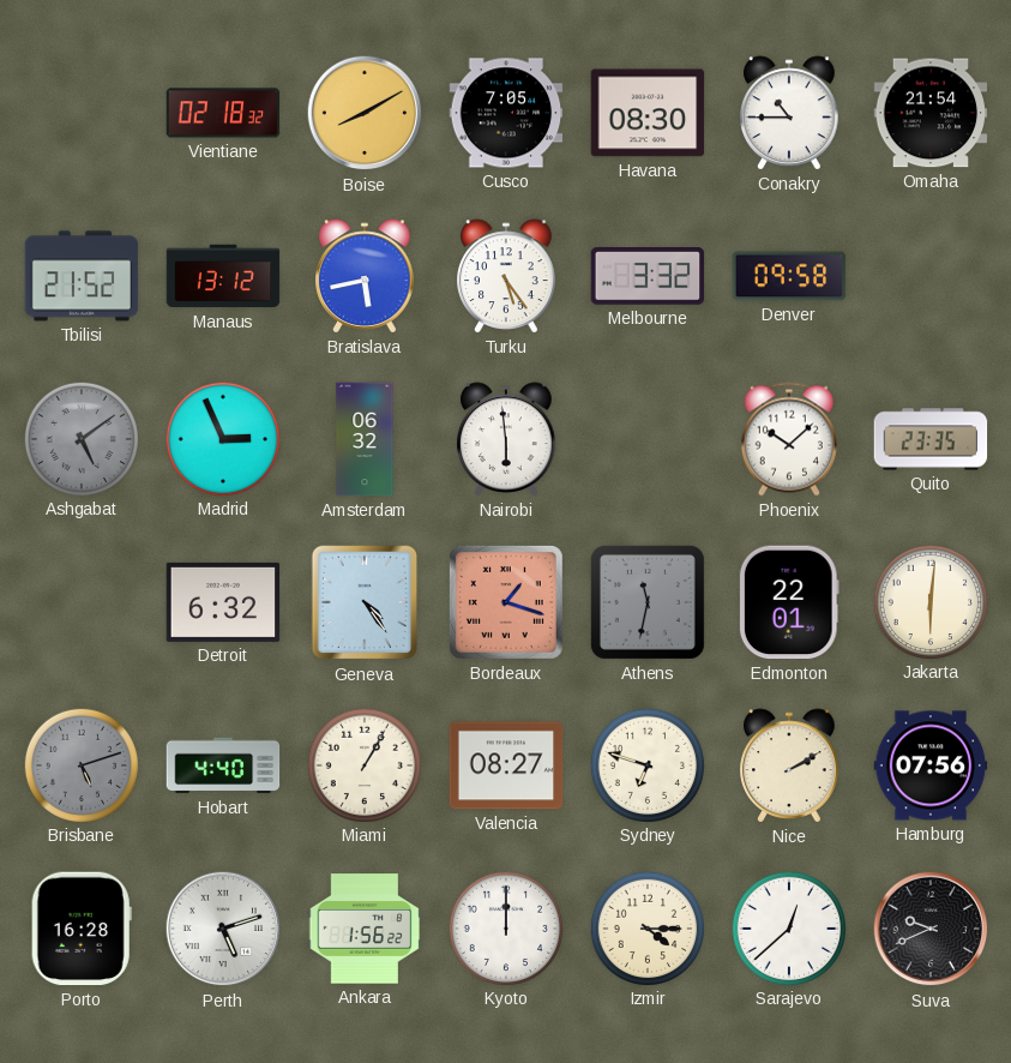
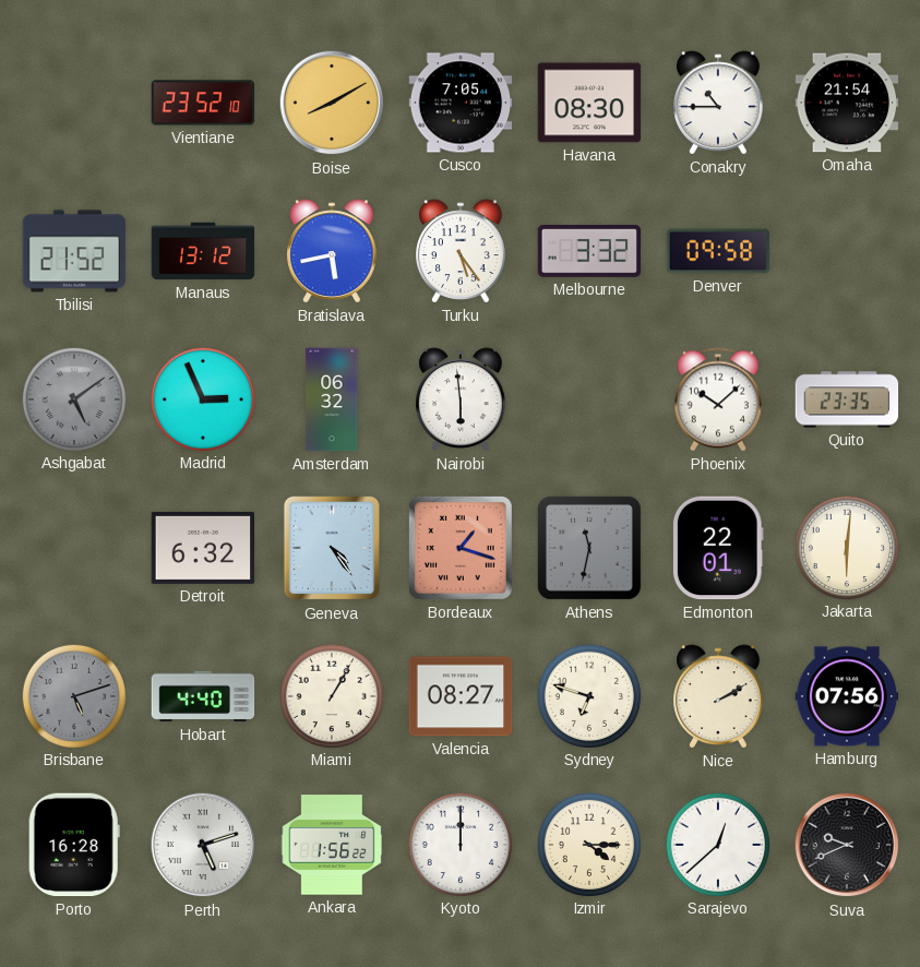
Vientiane: 02:18 -> 23:52 (203, 103)
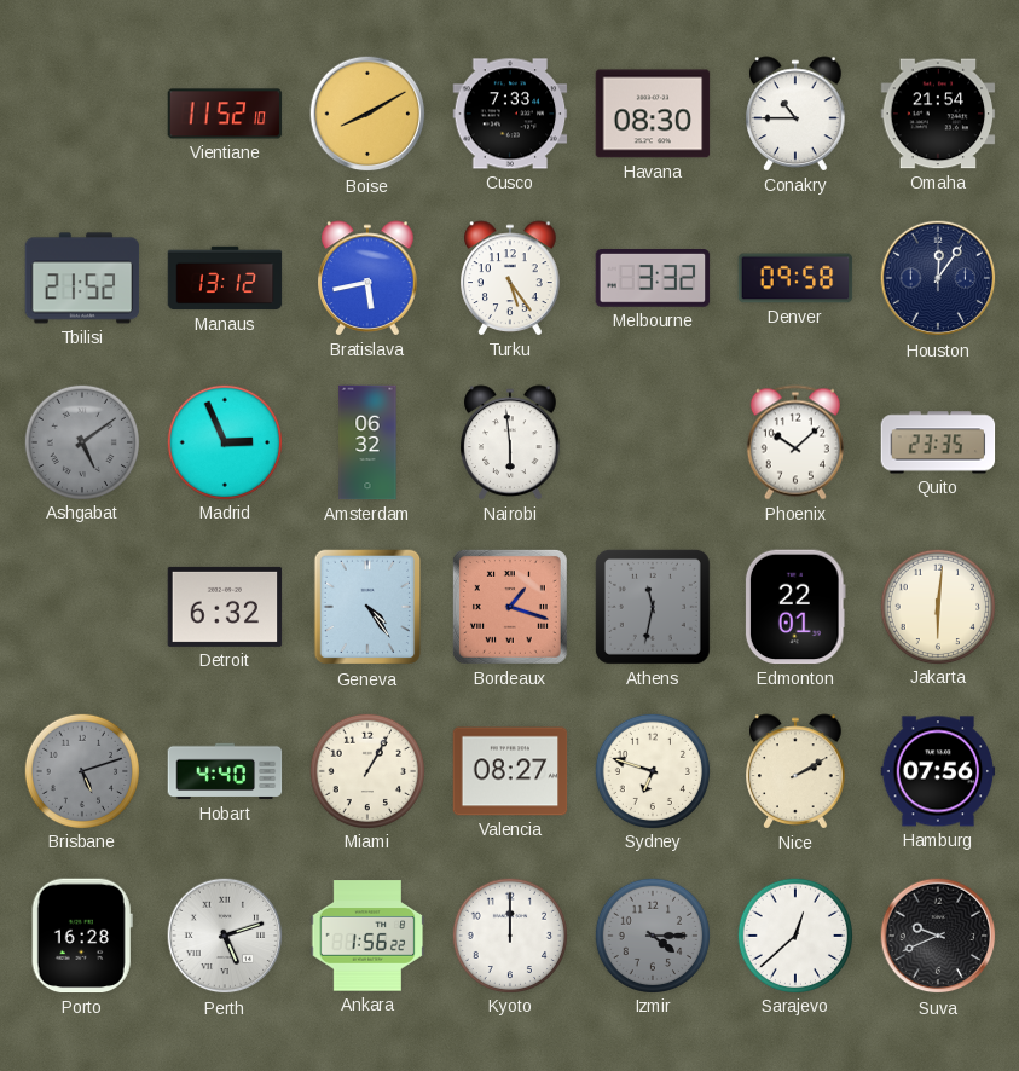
Vientiane: 23:52 -> 11:52 (225, 114)
Cusco: 7:05 -> 7:33 (510, 114)
Houston: none -> 12:06 (938, 278)
Izmir dial: cream -> grey (652, 934)
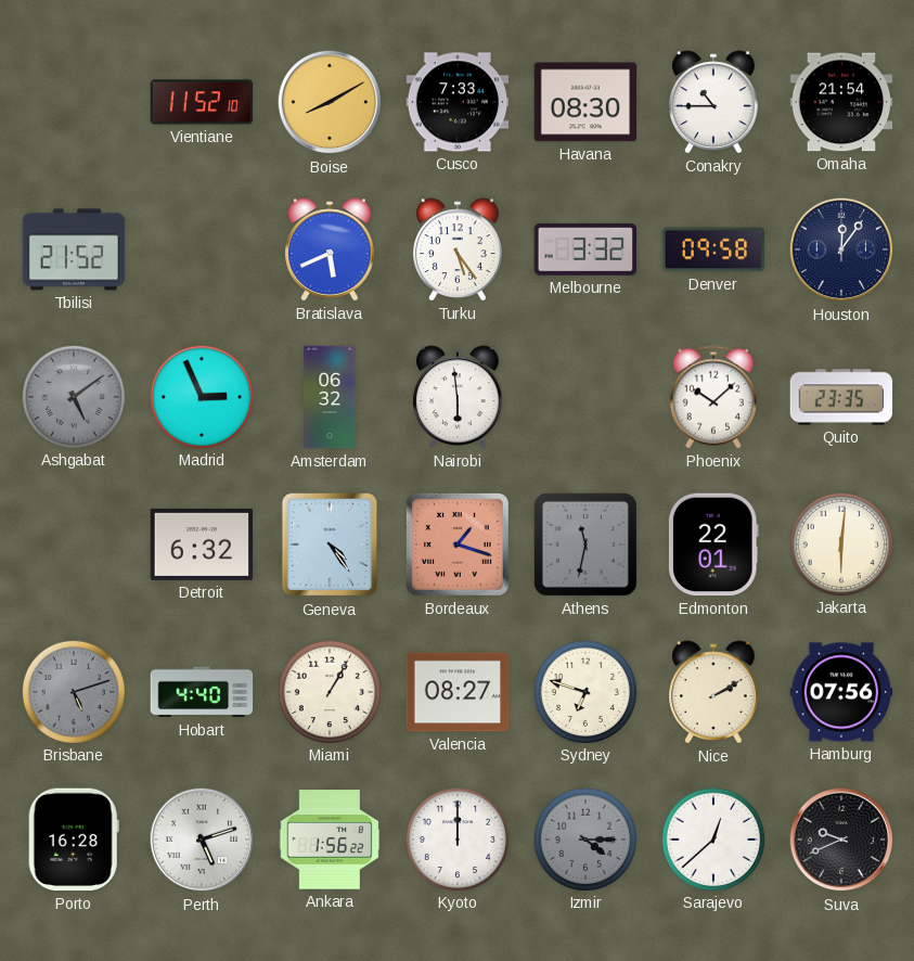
Manaus: 13:12 -> none (225, 278)
Bratislava: 5:43 -> 5:41 (330, 249)
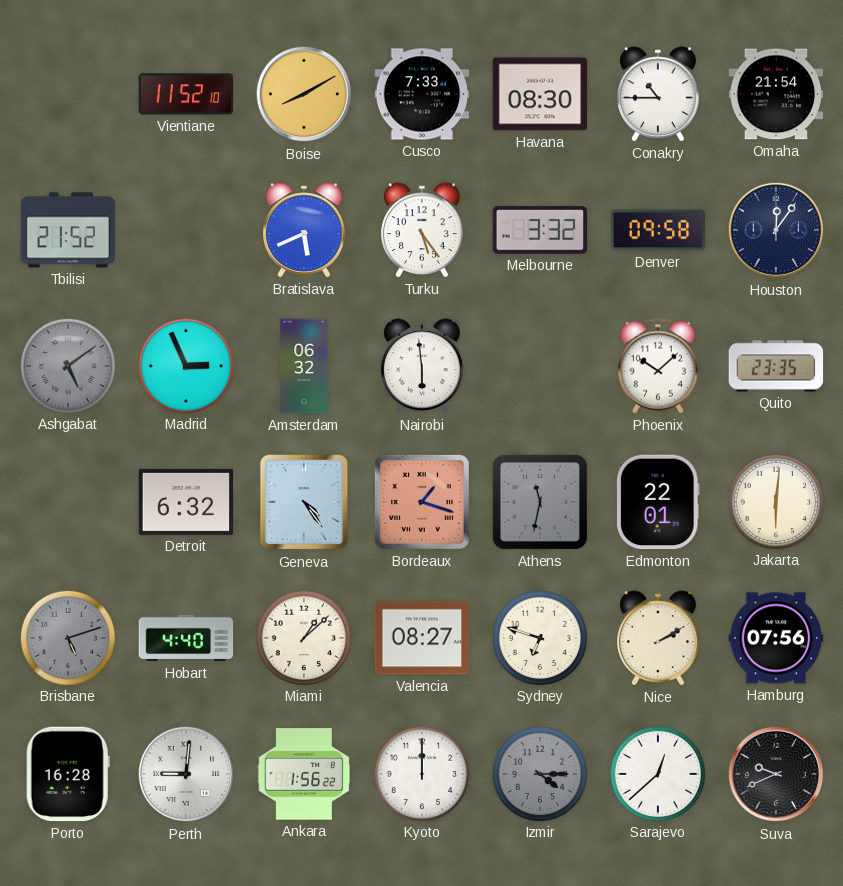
Miami: 1:05 -> 1:08 (303, 637)
Perth: 5:12 -> 9:01 (186, 774)
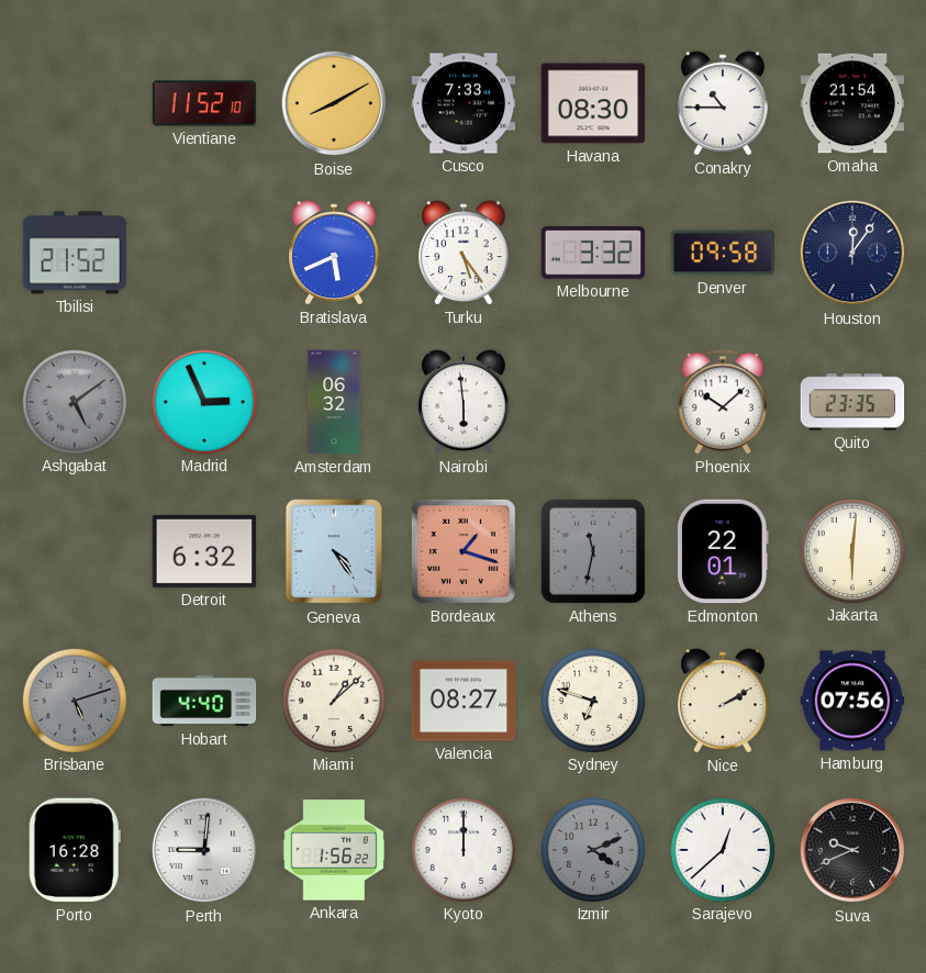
Izmir: 4:15 -> 4:11 (592, 849)
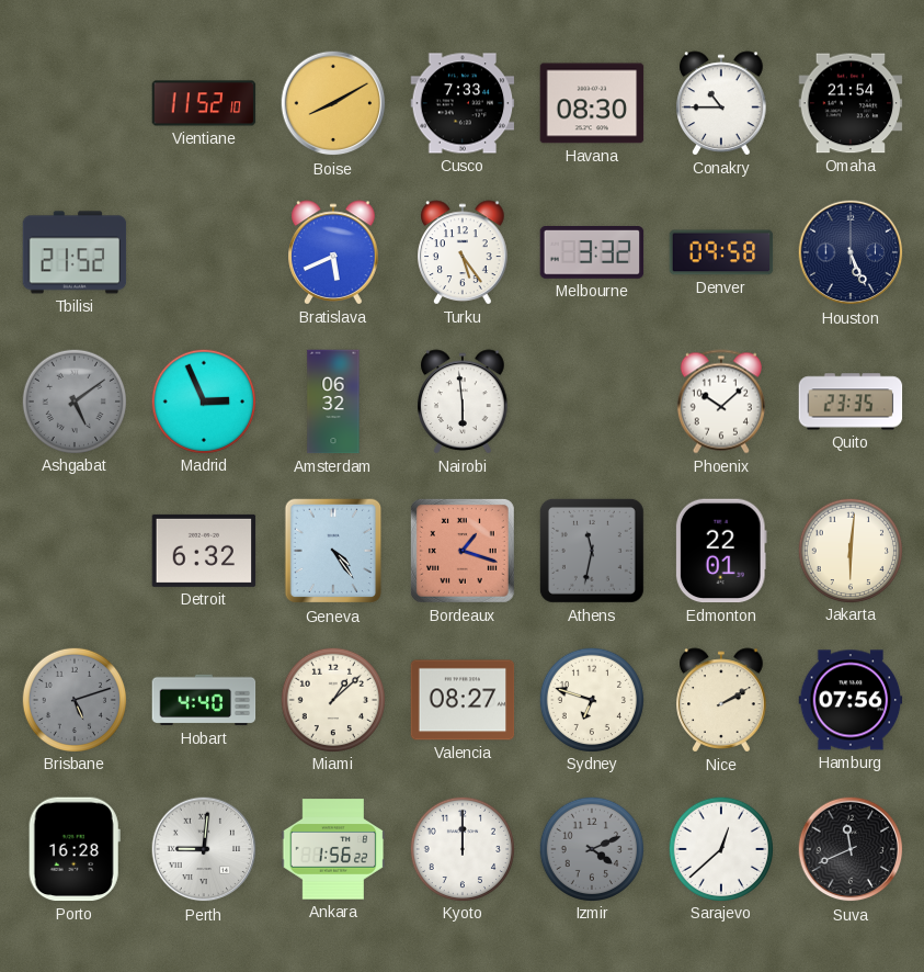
Houston: 12:06 -> 5:26 (851, 252)
Suva: 9:41 -> 11:41 (851, 849)
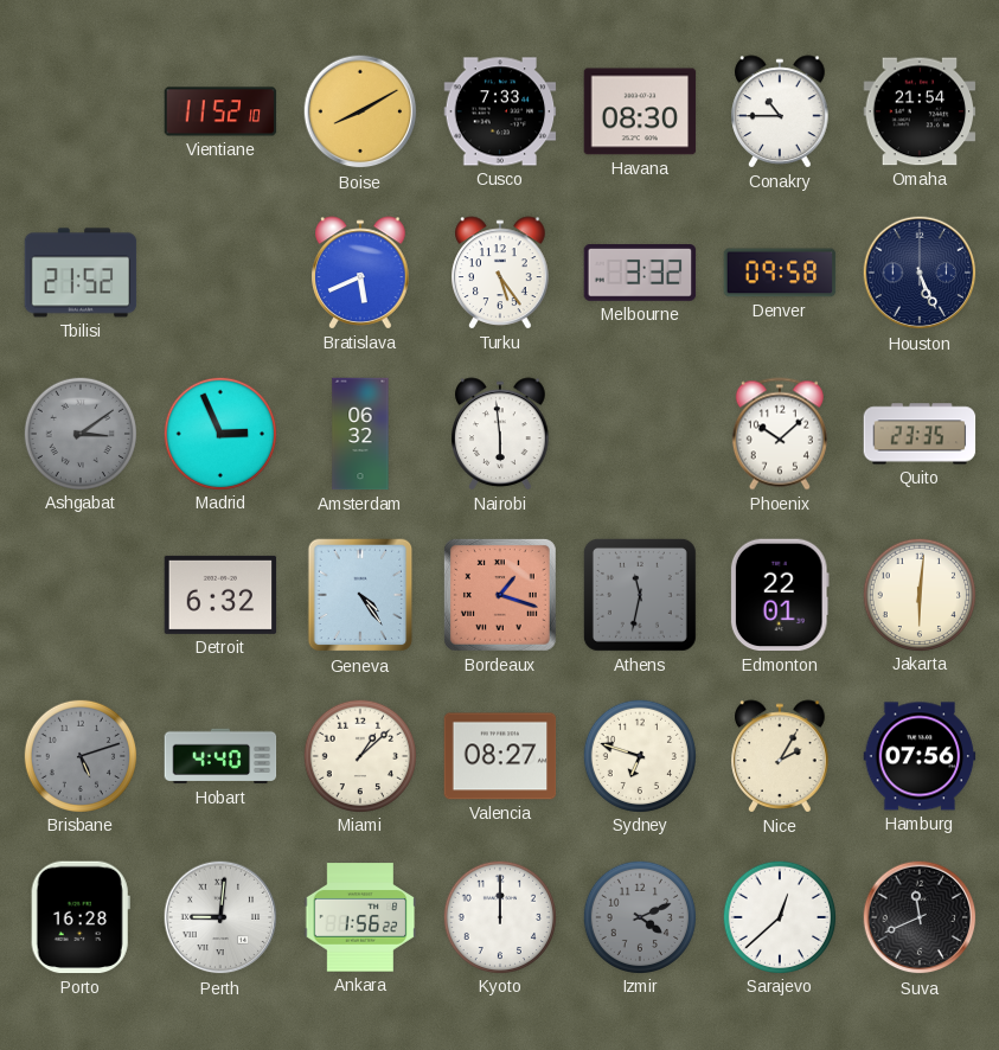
Ashgabat: 5:09 -> 3:09 (79, 433)
Nice: 2:10 -> 2:05 (780, 756)
